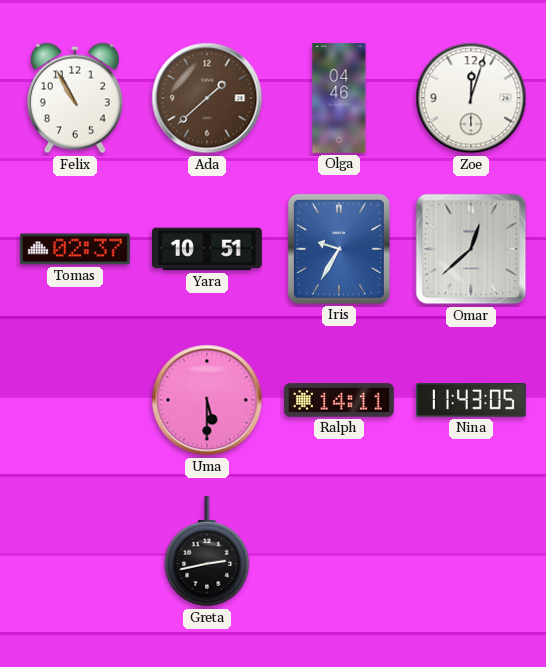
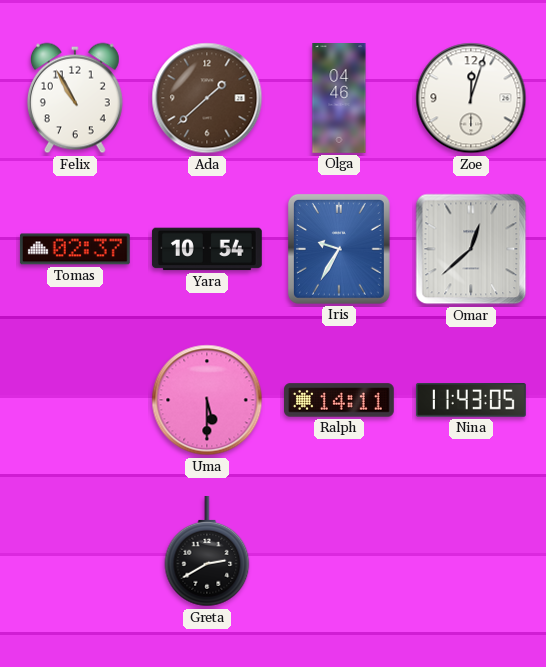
Yara: 10:51 -> 10:54 (207, 249)
Greta: 2:43 -> 2:40 (207, 552)
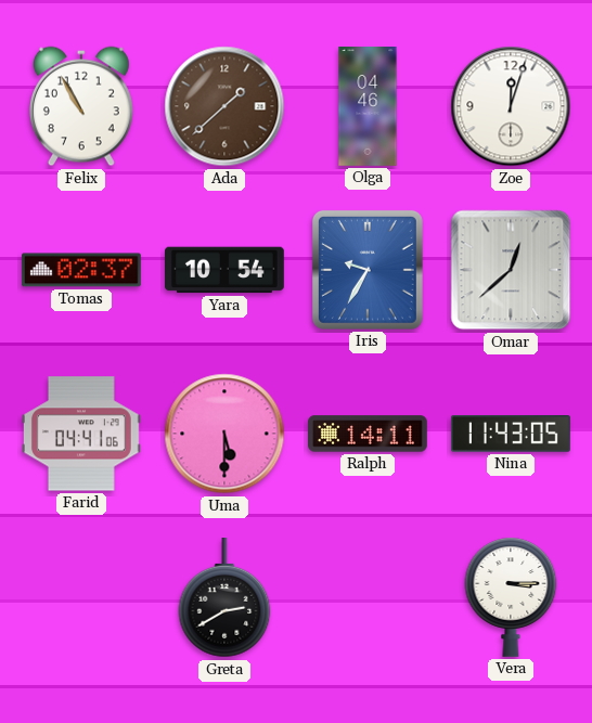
Farid: none -> 04:41 (81, 434)
Vera: none -> 3:15 (511, 597)
